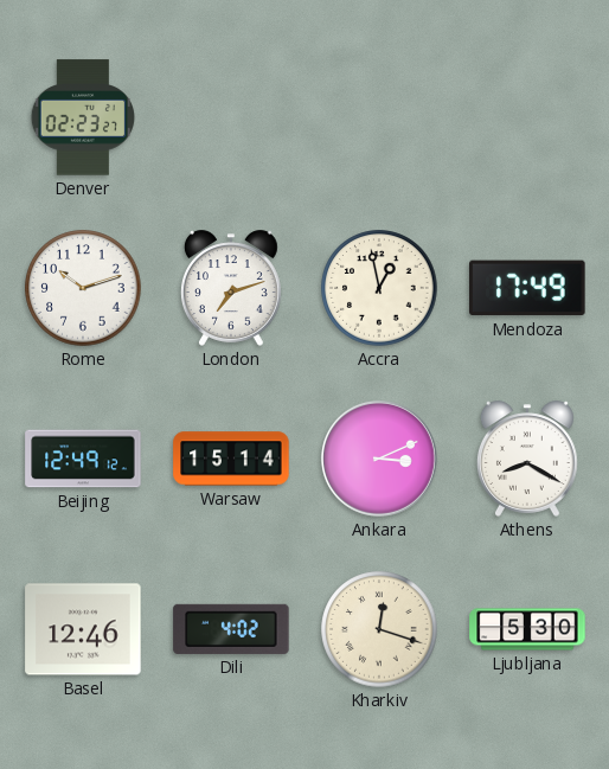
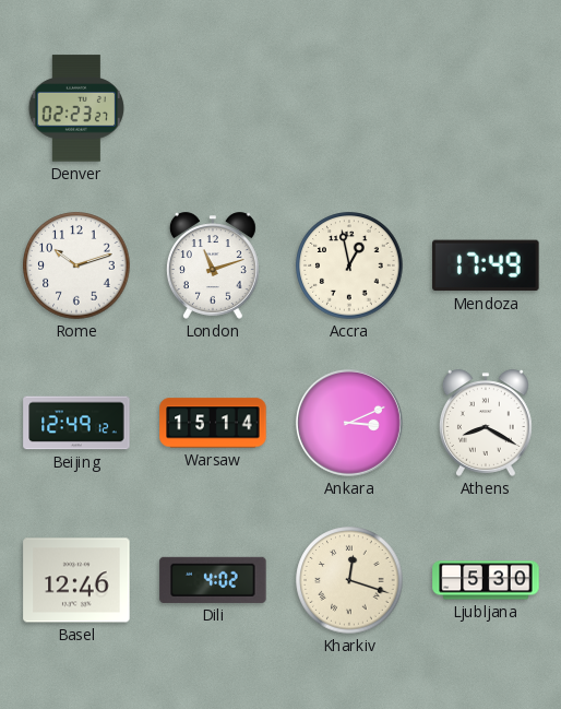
London: 7:12 -> 11:12 (213, 265)
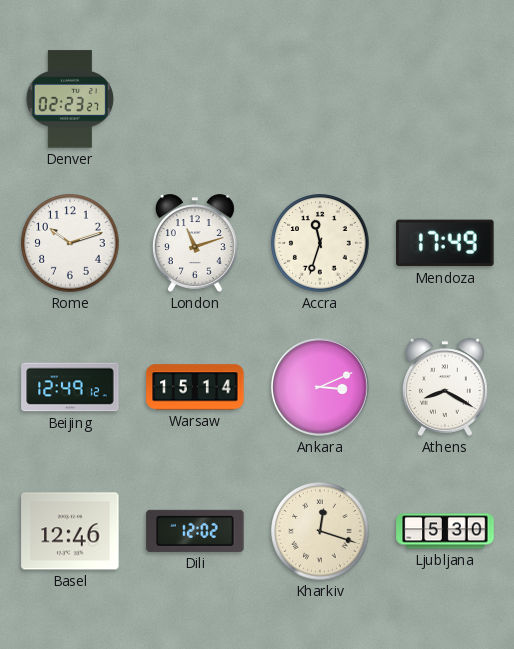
Accra: 12:58 -> 11:33 (320, 243)
Dili: 4:02 -> 12:02 (195, 531)
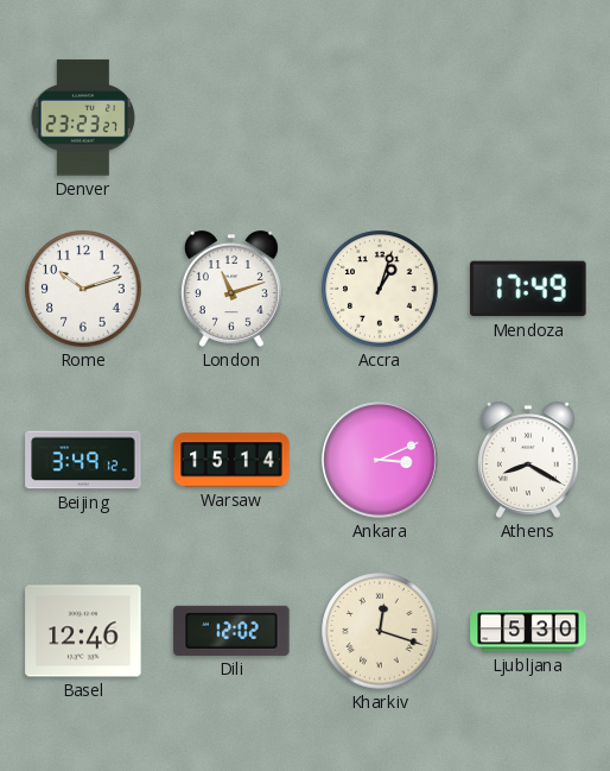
Denver: 02:23 -> 23:23 (83, 118)
Accra: 11:33 -> 1:03 (380, 289)
Beijing: 12:49 -> 3:49 (83, 460)
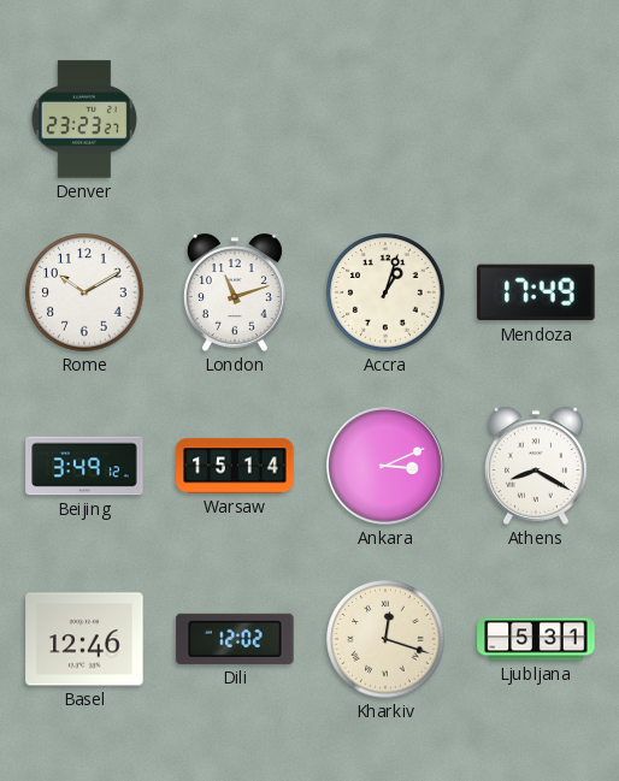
Rome: 10:12 -> 10:10 (84, 292)
Ljubljana: 5:30 -> 5:31 (536, 639)
